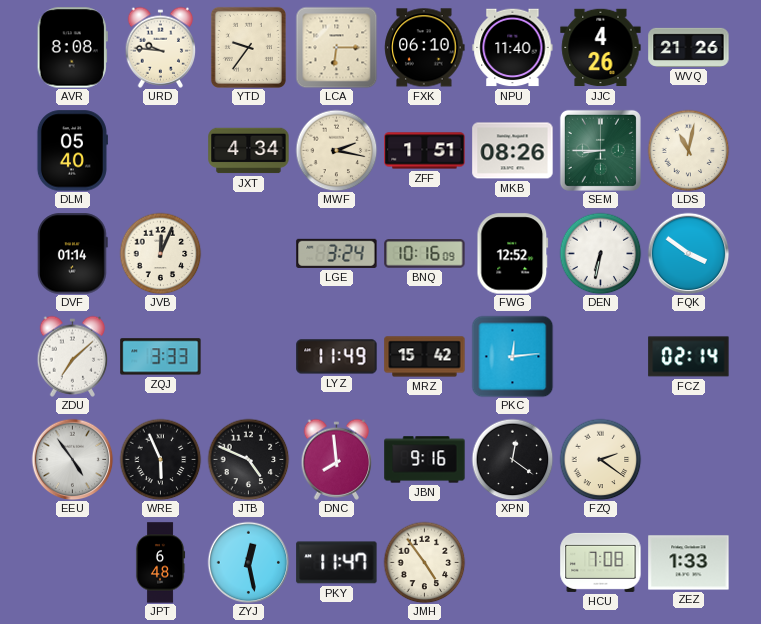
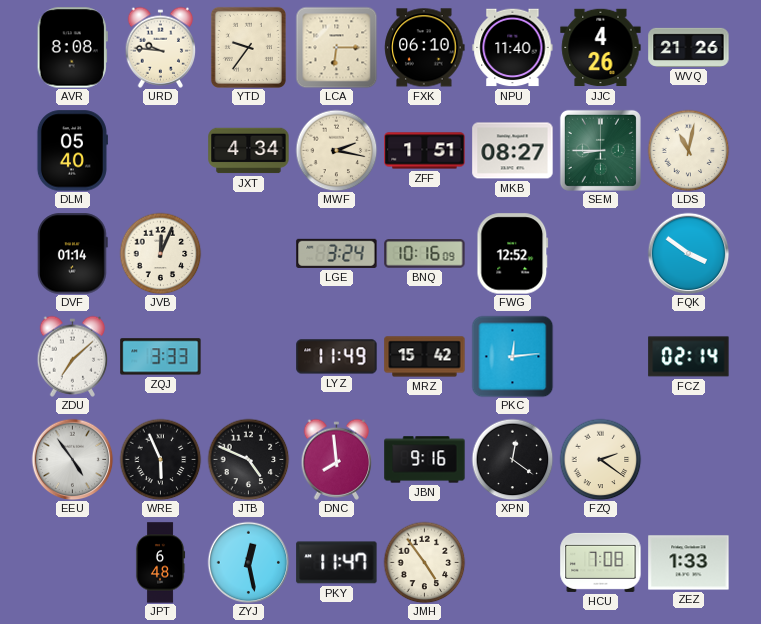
MKB: 08:26 -> 08:27 (513, 151)
DEN: 6:32 -> none (600, 253)
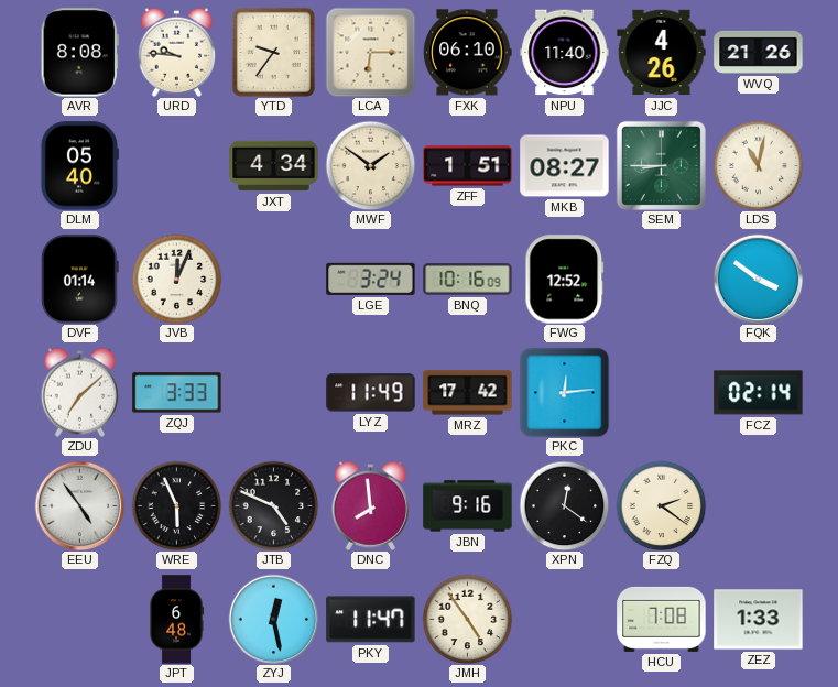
MWF: 2:17 -> 1:51 (370, 165)
MRZ: 15:42 -> 17:42 (468, 393)
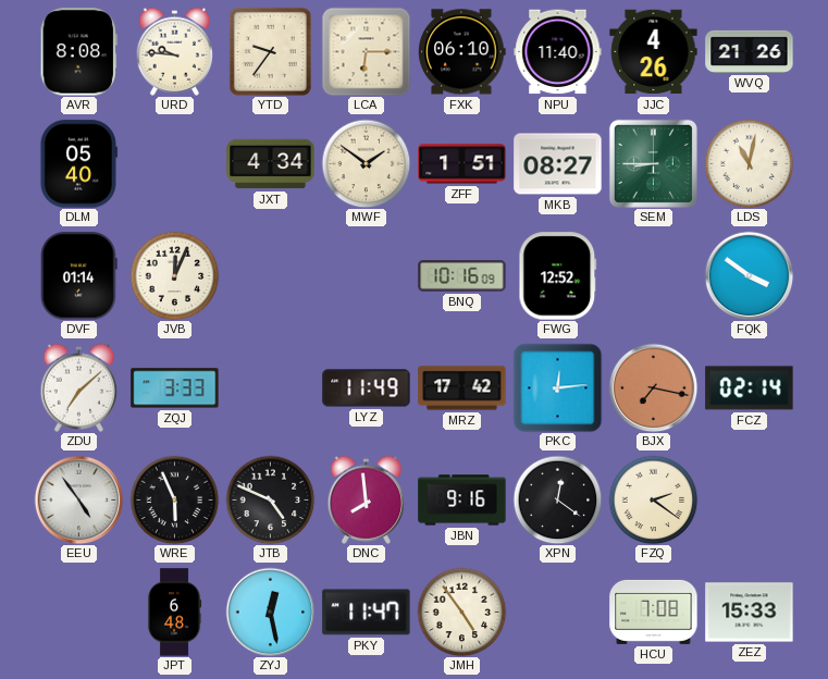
LGE: 3:24 -> none (371, 279)
BJX: none -> 7:17 (653, 387)
ZEZ: 1:33 -> 15:33 (750, 613)
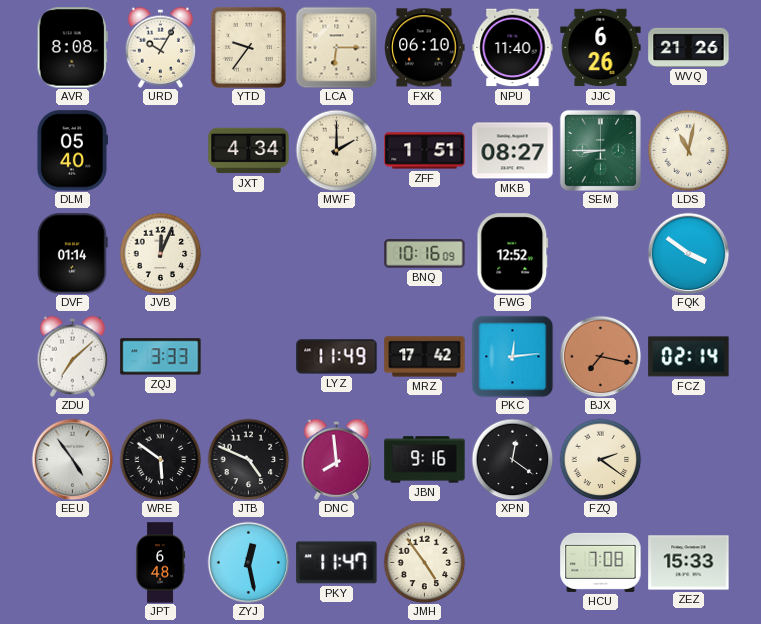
URD: 9:46 -> 10:05 (161, 47)
JJC: 4:26 -> 6:26 (601, 48)
MWF: 1:51 -> 2:00 (336, 150)
WRE: 5:56 -> 5:51 (160, 459)
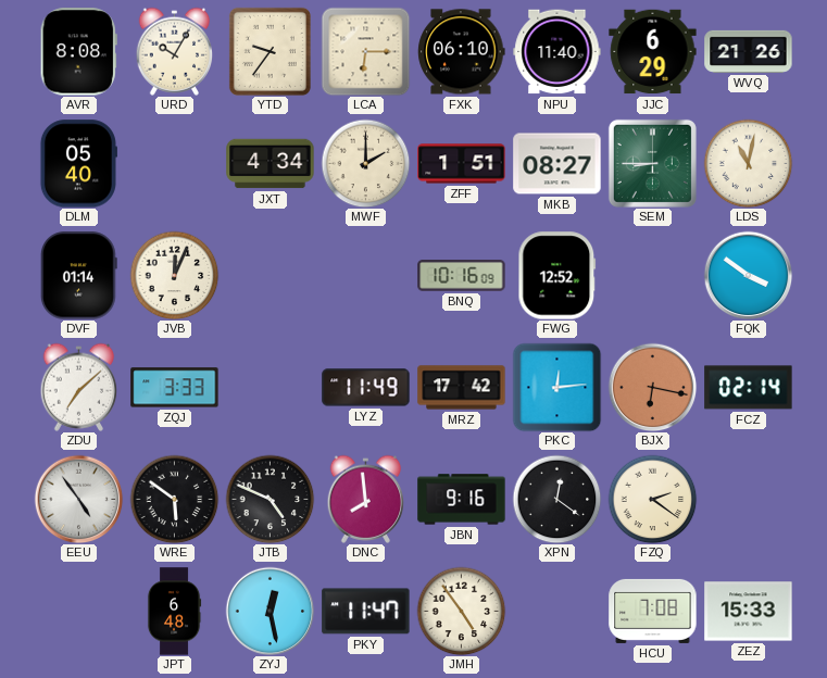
JJC: 6:26 -> 6:29 (653, 52)
BJX: 7:17 -> 6:17 (652, 387)
